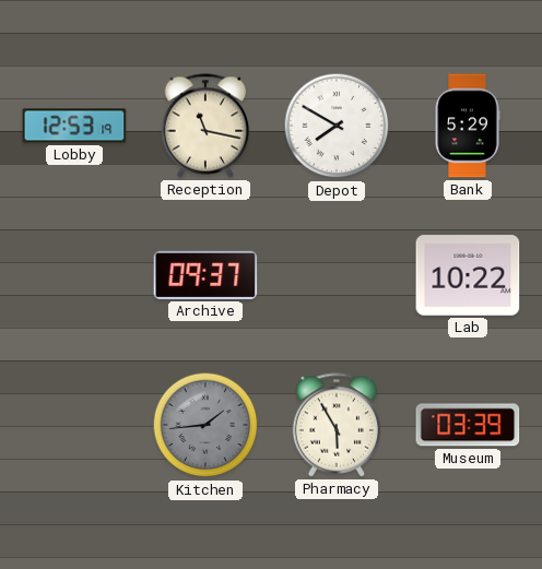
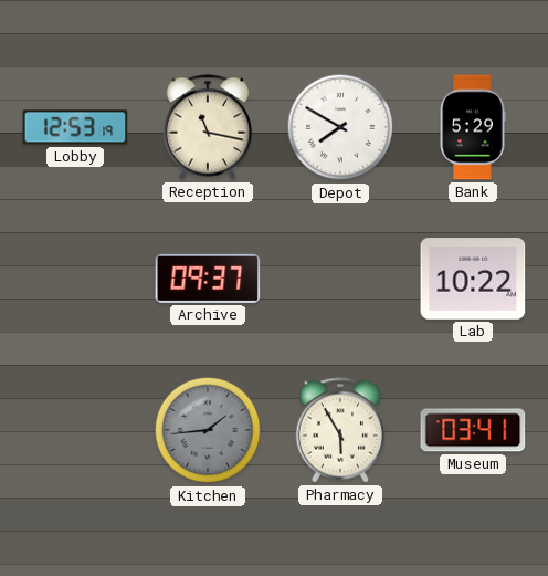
Museum: 03:39 -> 03:41 (473, 430)
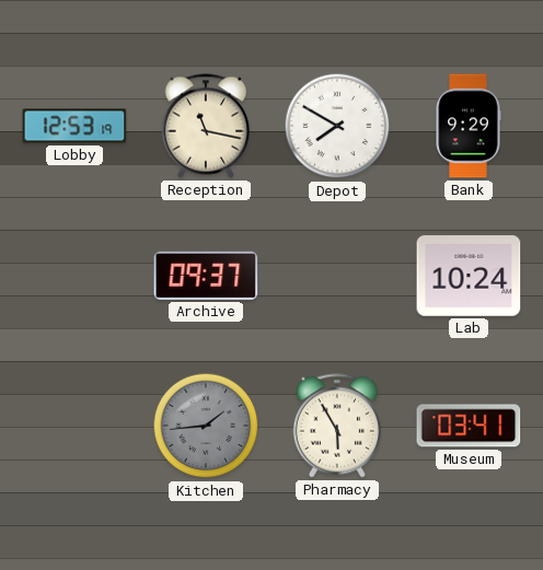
Bank: 5:29 -> 9:29 (469, 126)
Lab: 10:22 -> 10:24 (469, 276)
